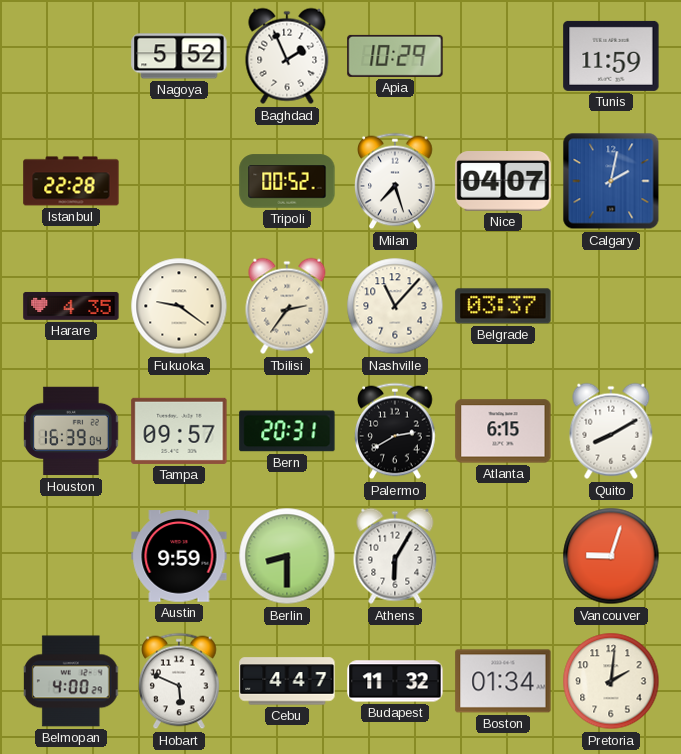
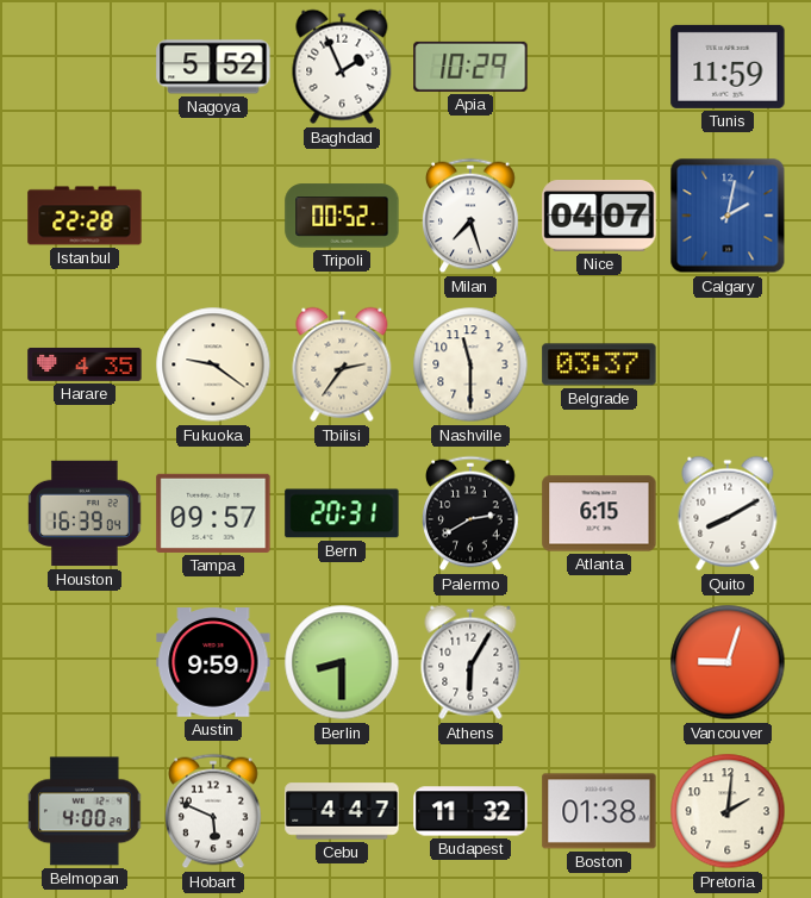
Nashville: 11:07 -> 11:30 (470, 364)
Boston: 01:34 -> 01:38 (599, 811)
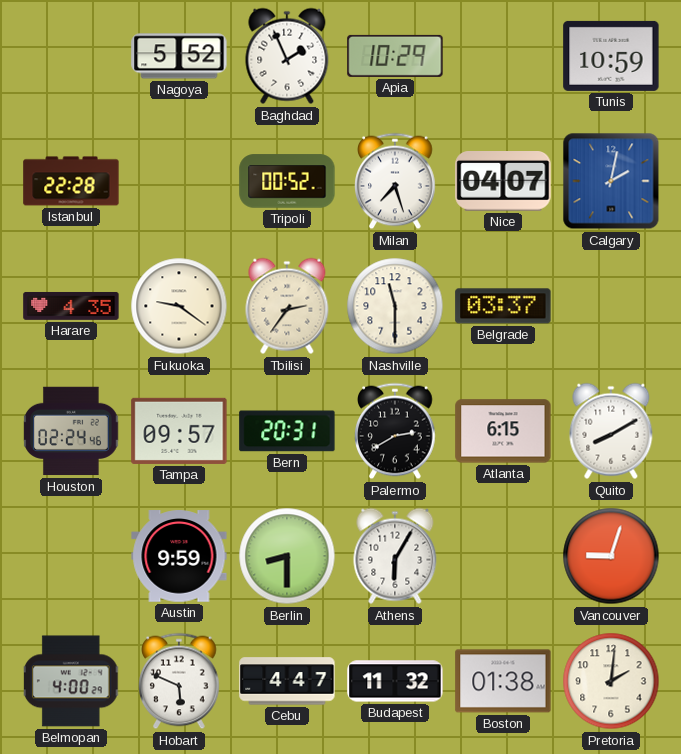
Tunis: 11:59 -> 10:59 (611, 56)
Houston: 16:39 -> 02:24 (71, 431)
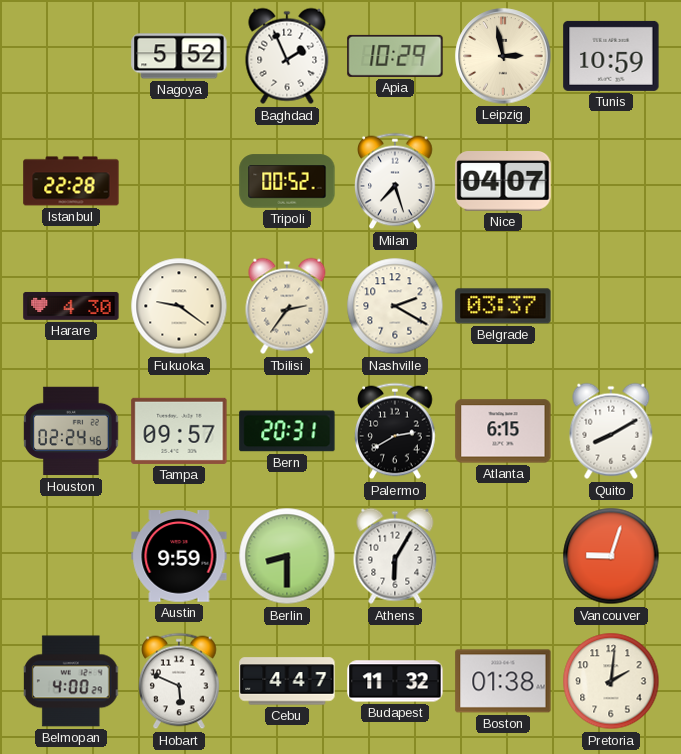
Leipzig: none -> 2:58 (503, 56)
Calgary: 2:02 -> none (611, 181)
Harare: 4:35 -> 4:30 (71, 306)
Nashville: 11:30 -> 2:20 (395, 306)
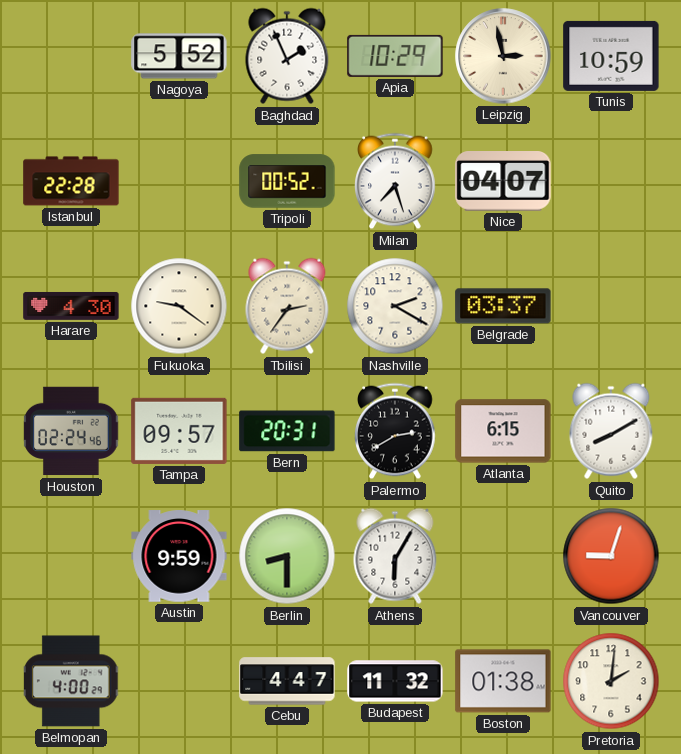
Hobart: 5:49 -> none (179, 681)
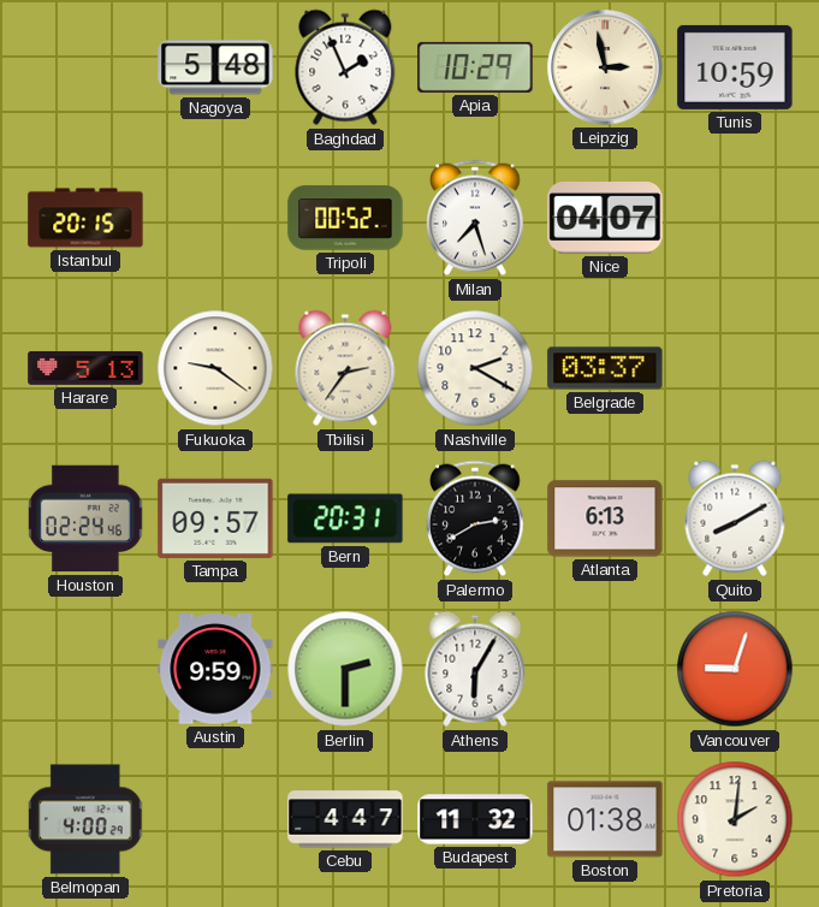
Nagoya: 5:52 -> 5:48 (215, 67)
Istanbul: 22:28 -> 20:15 (85, 218)
Harare: 4:30 -> 5:13 (85, 368)
Atlanta: 6:15 -> 6:13 (605, 518)
Berlin: 8:30 -> 2:30 (345, 669)
